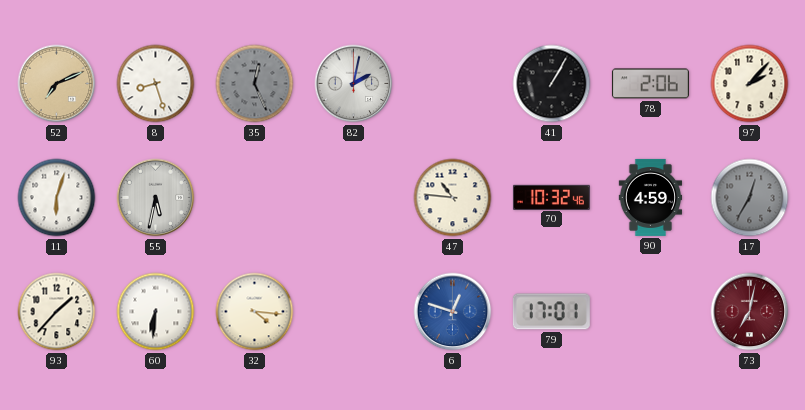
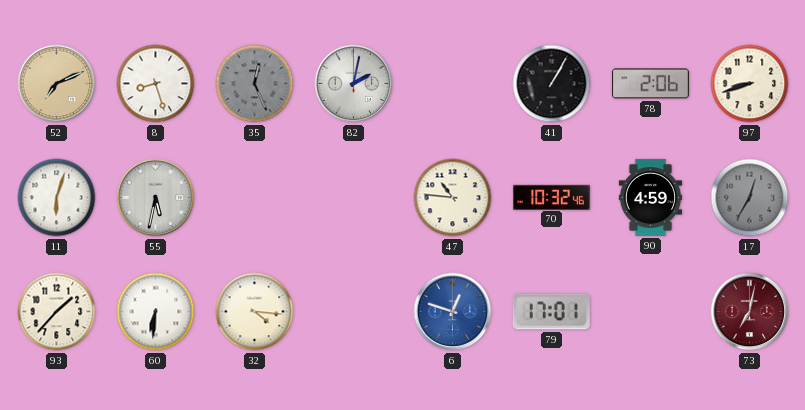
97: 2:07 -> 8:42 (750, 84)
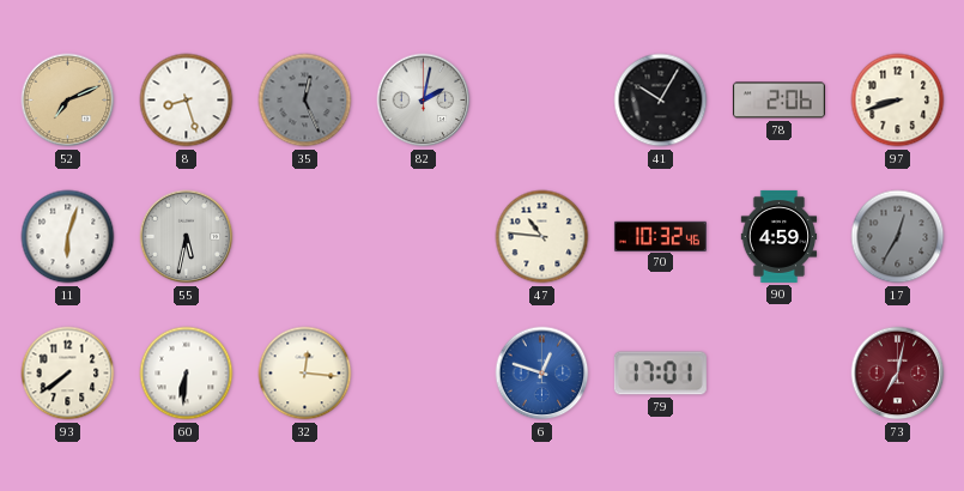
41: 1:05 -> 10:05 (661, 101)
93: 1:37 -> 7:39 (68, 374)
32: 4:16 -> 12:16 (305, 374)
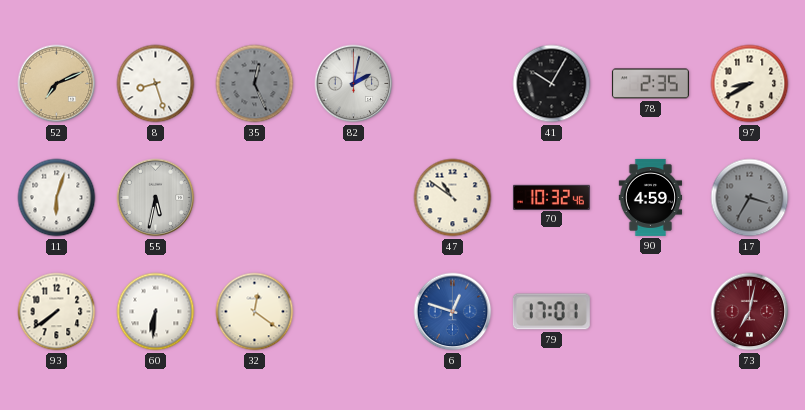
78: 2:06 -> 2:35 (650, 84)
97: 8:42 -> 8:40 (750, 84)
47: 10:46 -> 10:51 (453, 198)
17: 12:35 -> 3:35 (750, 198)
32: 12:16 -> 12:21 (255, 312)
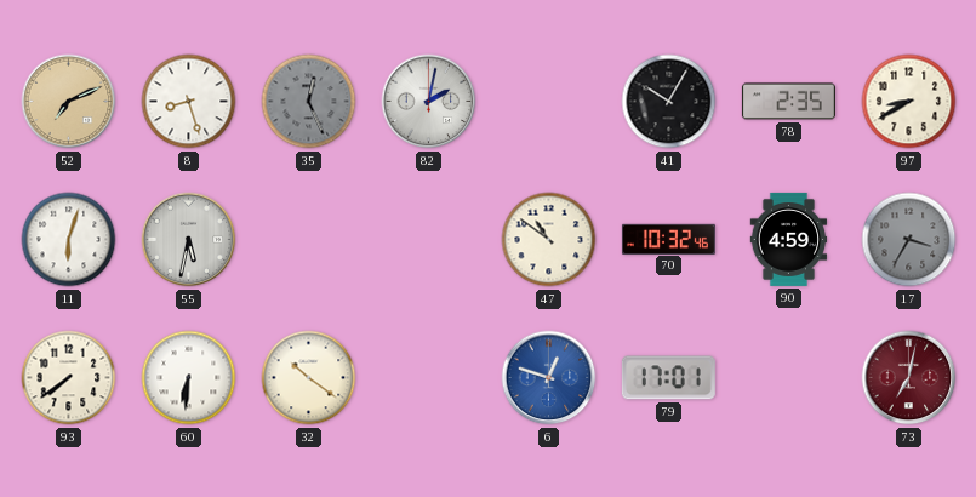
32: 12:21 -> 10:21 (309, 378)
